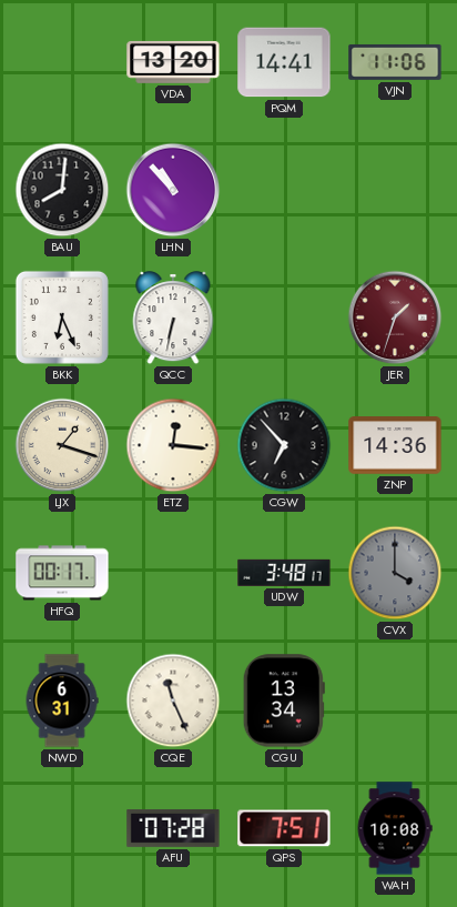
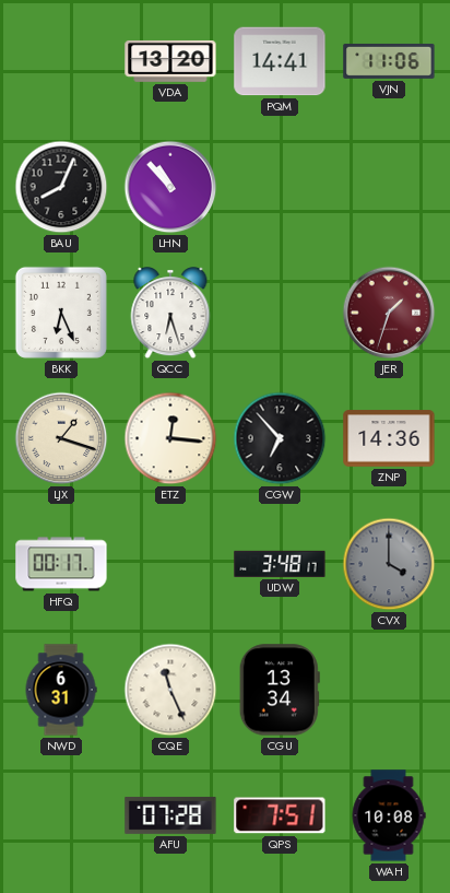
BAU: 8:01 -> 8:04 (61, 187)
QCC: 6:32 -> 6:27 (170, 314)
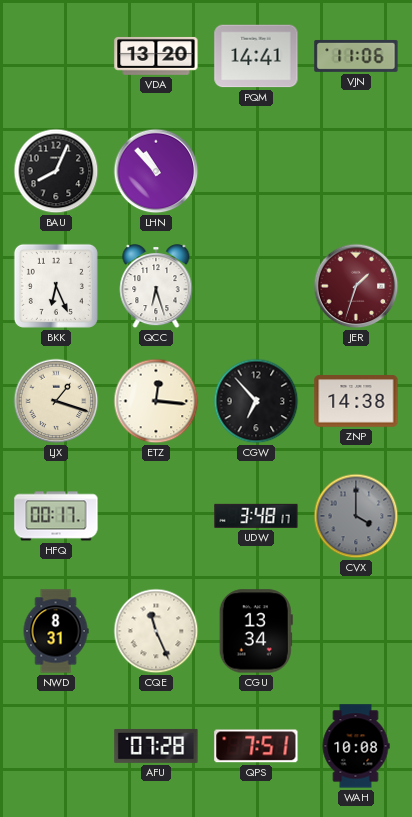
ZNP: 14:36 -> 14:38 (356, 401)
NWD: 6:31 -> 8:31 (56, 631)
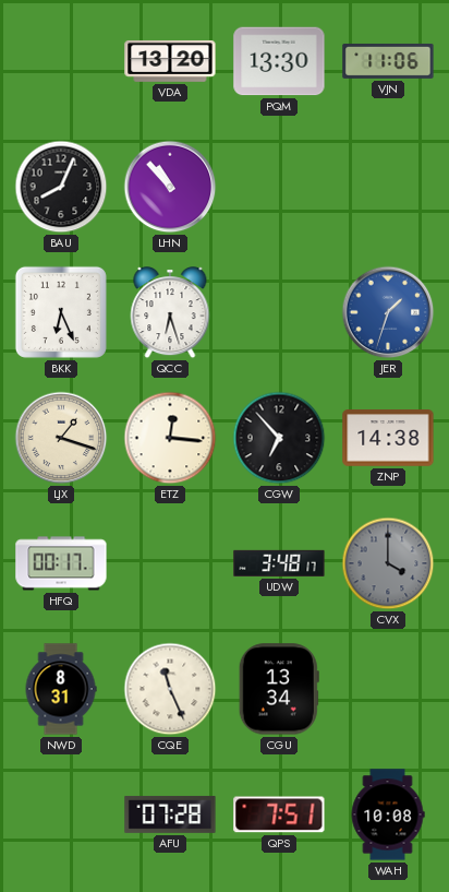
PQM: 14:41 -> 13:30 (279, 61)
JER dial: burgundy -> blue (388, 312)
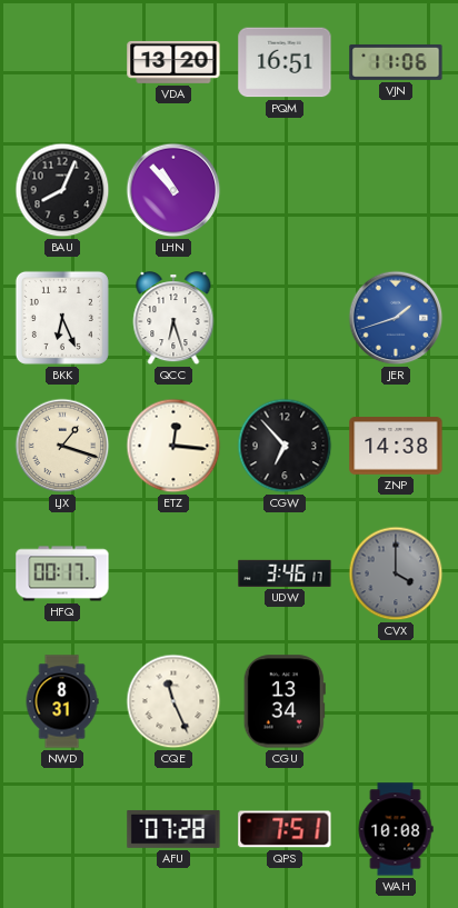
PQM: 13:30 -> 16:51 (285, 62)
JER: 1:33 -> 1:42 (396, 318)
UDW: 3:48 -> 3:46 (285, 573)
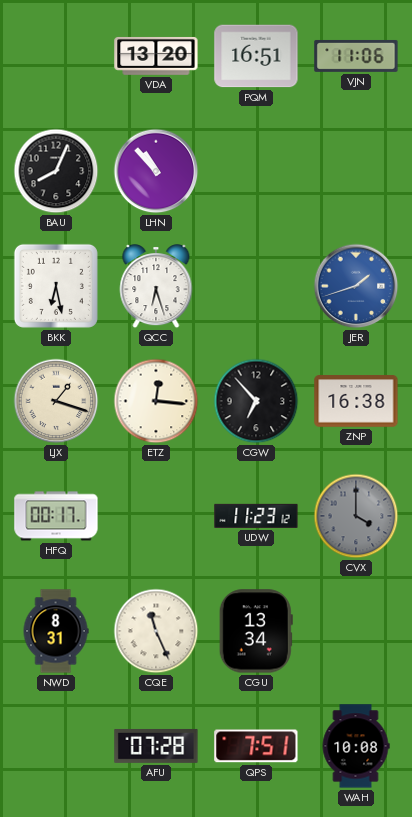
BKK: 6:26 -> 6:28 (56, 286)
ZNP: 14:38 -> 16:38 (356, 401)
UDW: 3:46 -> 11:23 (256, 516)
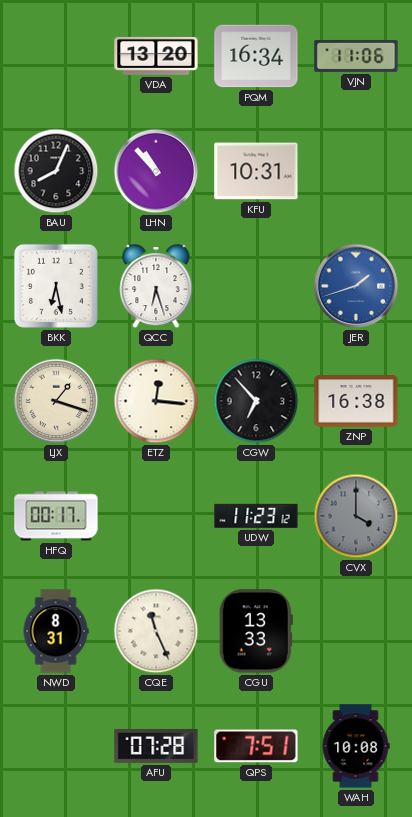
PQM: 16:51 -> 16:34 (256, 56)
KFU: none -> 10:31 (256, 171)
CGU: 13:34 -> 13:33 (256, 631)
